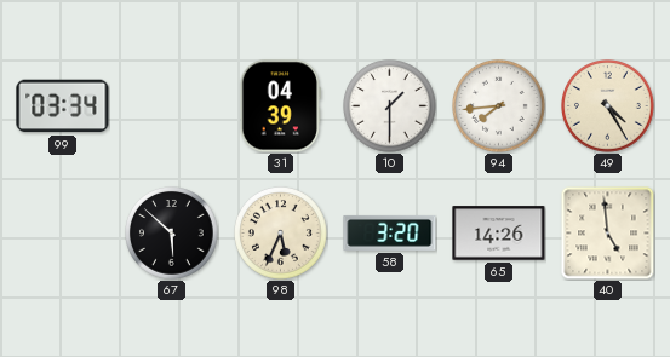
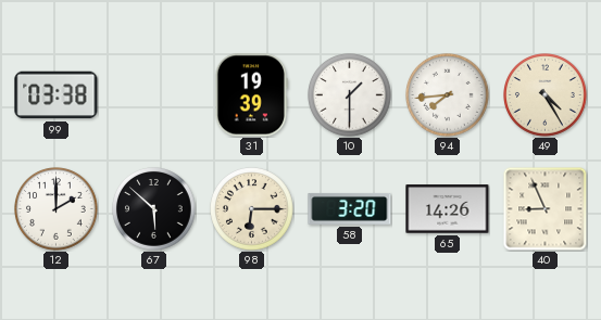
99: 03:34 -> 03:38 (57, 95)
31: 04:39 -> 19:39 (251, 95)
12: none -> 2:00 (57, 209)
98: 5:34 -> 6:15 (252, 209)
40: 4:59 -> 8:56 (544, 208)
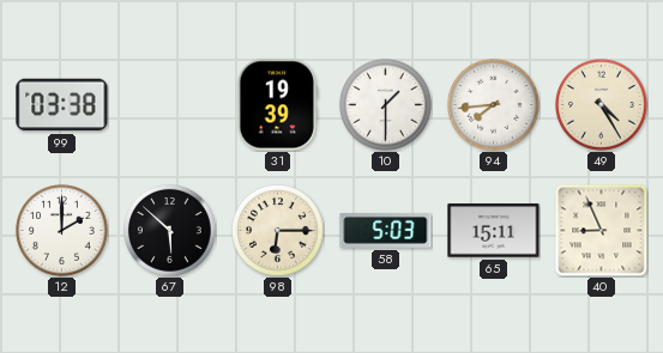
58: 3:20 -> 5:03 (386, 230)
65: 14:26 -> 15:11 (494, 231)
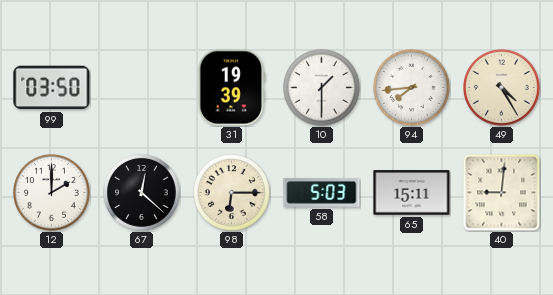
99: 03:38 -> 03:50 (52, 88)
67: 5:52 -> 12:22 (142, 193)
40: 8:56 -> 9:01 (501, 192)
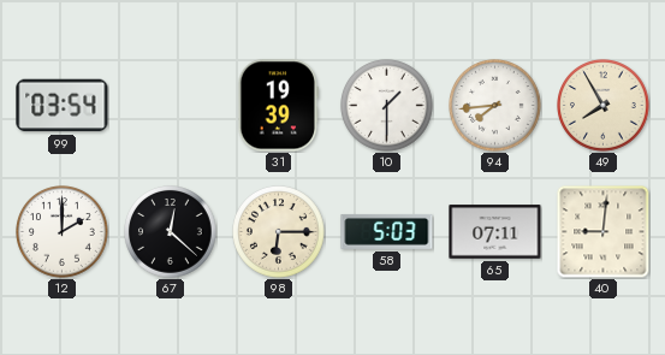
99: 03:50 -> 03:54 (63, 106)
49: 4:25 -> 7:55 (604, 106)
65: 15:11 -> 07:11 (495, 232)
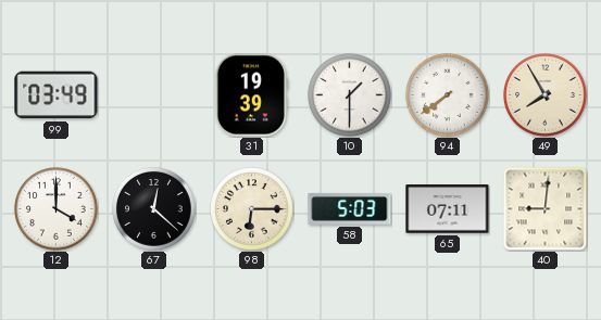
99: 03:54 -> 03:49 (57, 95)
94: 7:44 -> 7:39 (448, 95)
12: 2:00 -> 4:00 (57, 209)
